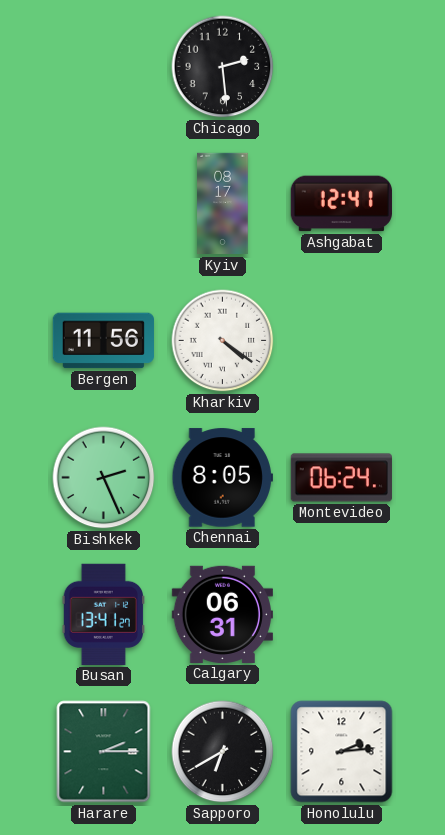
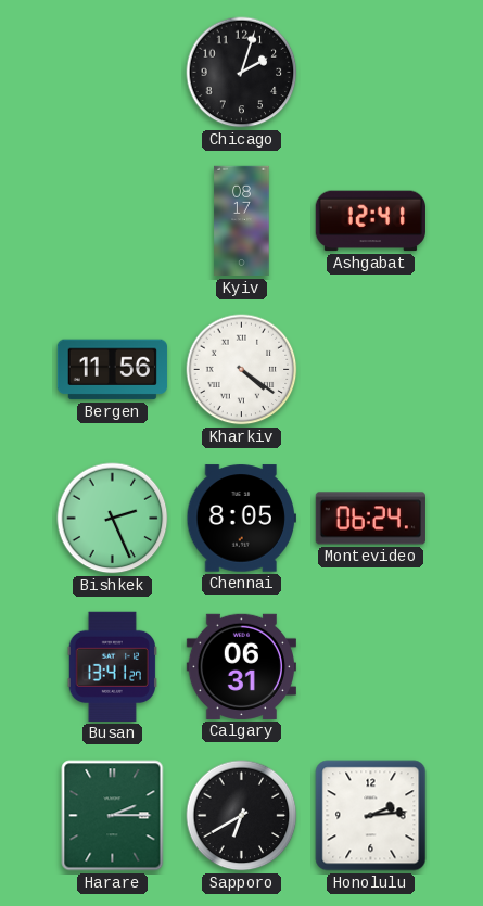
Chicago: 2:29 -> 2:03 (242, 73)
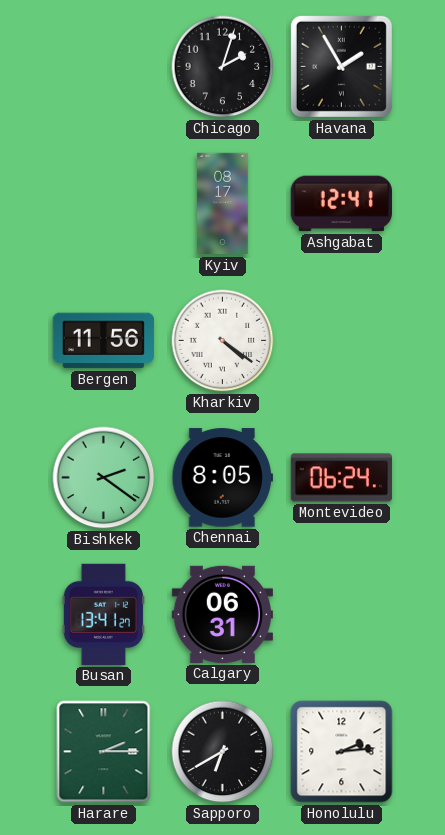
Havana: none -> 1:55 (341, 66)
Bishkek: 2:26 -> 2:21 (104, 478)
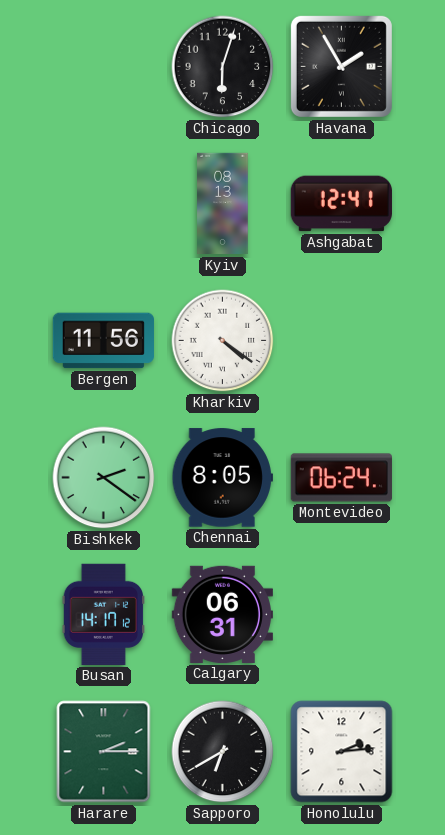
Chicago: 2:03 -> 6:03 (223, 67)
Kyiv: 08:17 -> 08:13 (223, 204)
Busan: 13:41 -> 14:17 (103, 614)
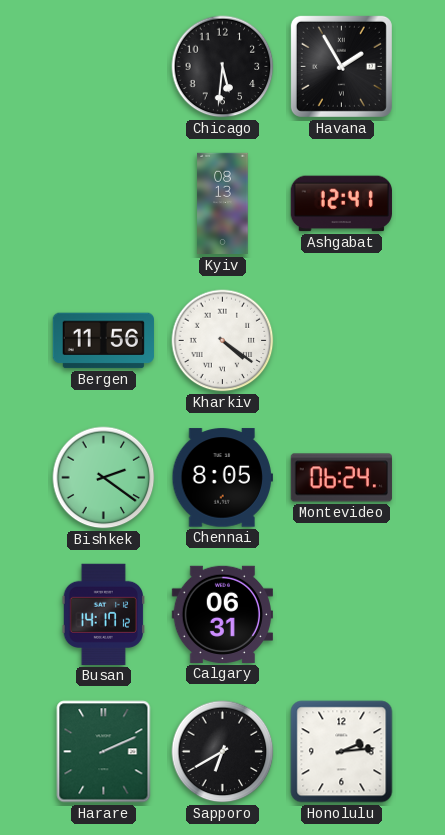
Chicago: 6:03 -> 5:31 (223, 67)
Harare: 2:15 -> 2:11 (104, 752)
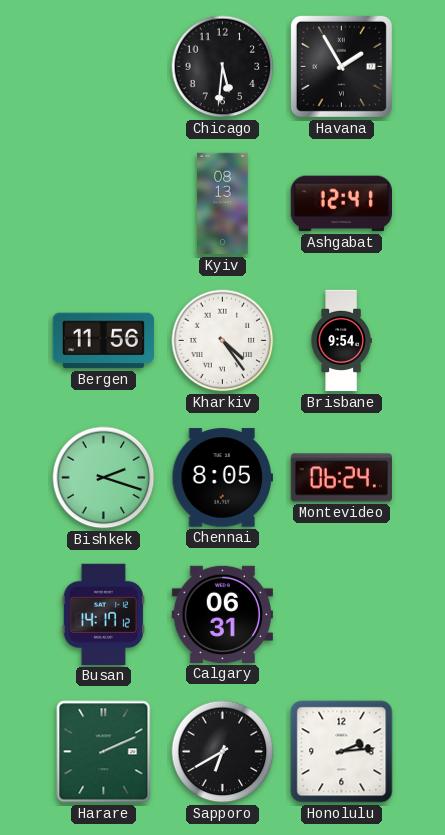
Kharkiv: 4:21 -> 4:24 (223, 341)
Brisbane: none -> 9:54 (341, 341)
Bishkek: 2:21 -> 2:18 (104, 478)
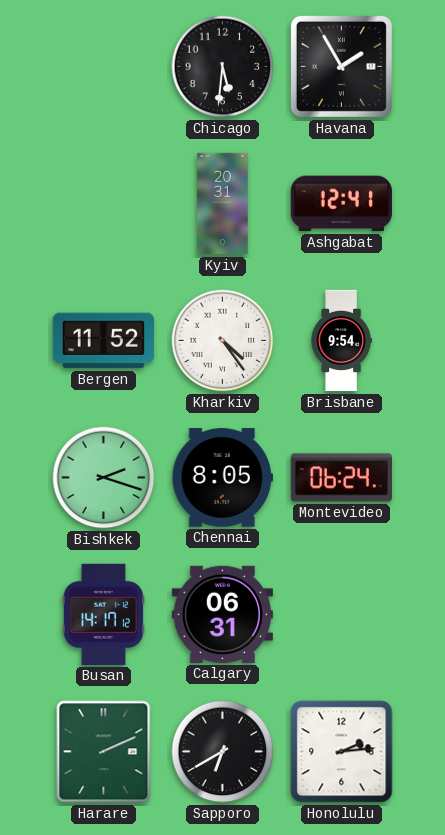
Kyiv: 08:13 -> 20:31 (223, 204)
Bergen: 11:56 -> 11:52 (103, 341)
